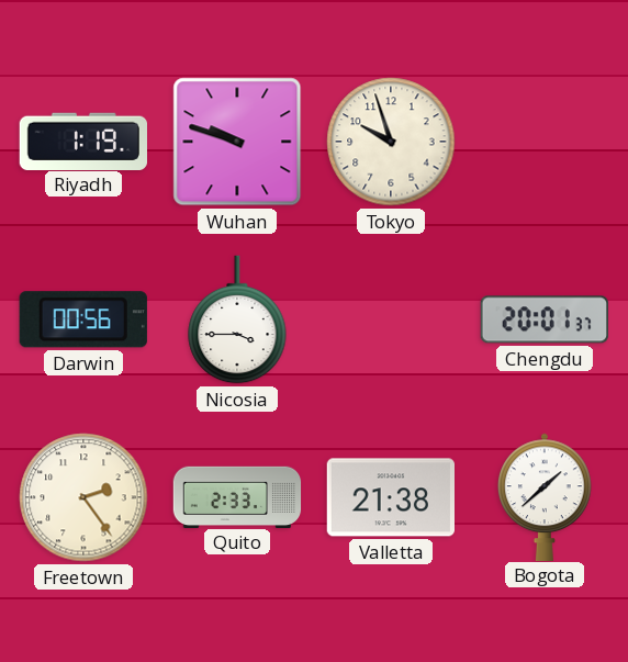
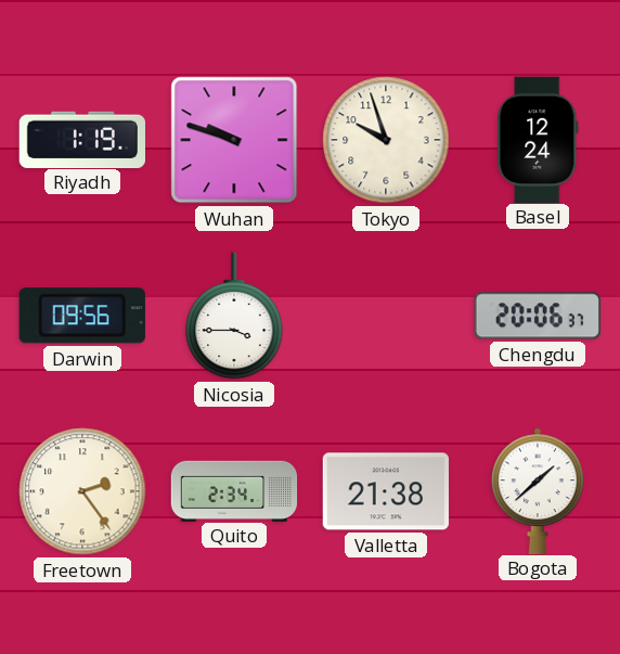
Basel: none -> 12:24 (538, 139)
Darwin: 00:56 -> 09:56 (82, 316)
Chengdu: 20:01 -> 20:06 (538, 316)
Quito: 2:33 -> 2:34 (234, 490)
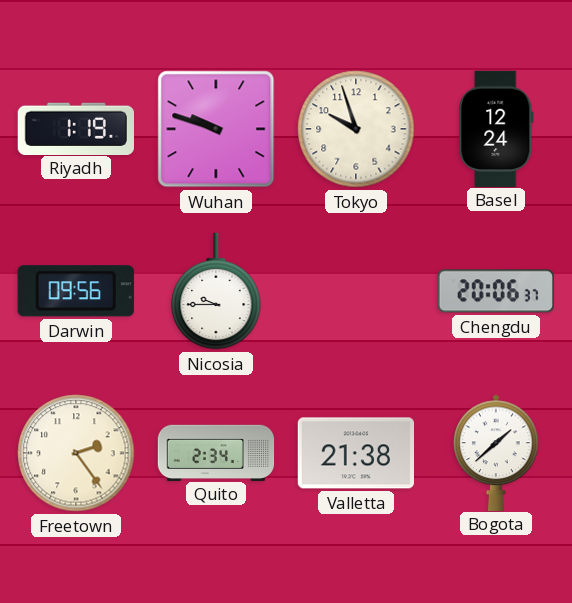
Nicosia: 3:45 -> 9:45 (216, 291)
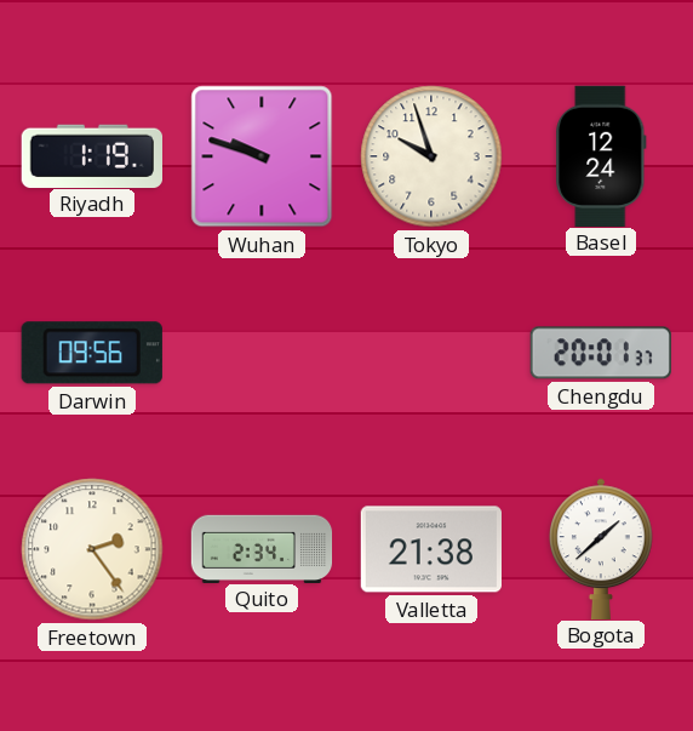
Nicosia: 9:45 -> none (216, 291)
Chengdu: 20:06 -> 20:01 (601, 353)
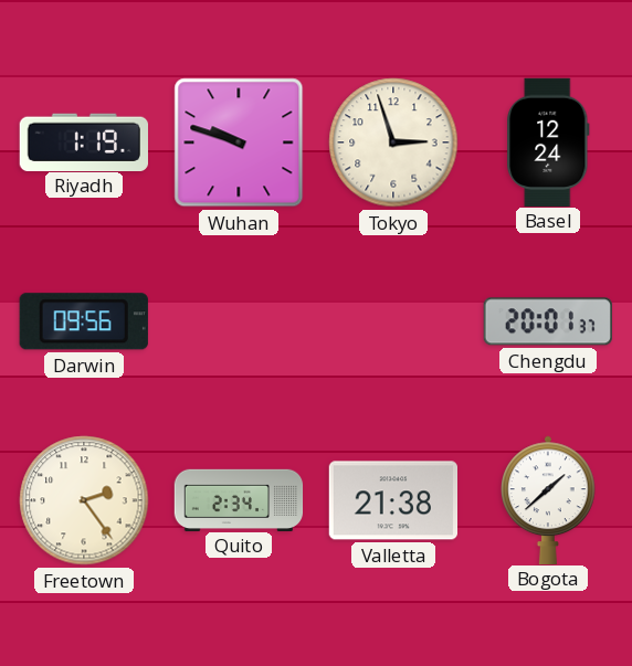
Tokyo: 9:57 -> 2:57 (393, 142)
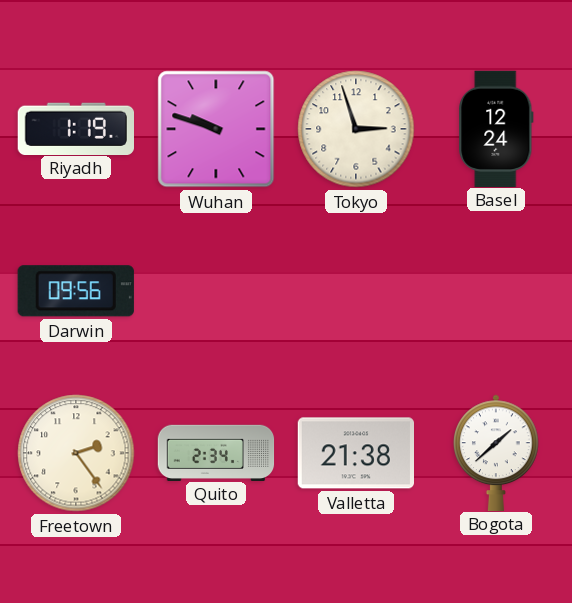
Chengdu: 20:01 -> none (548, 321)
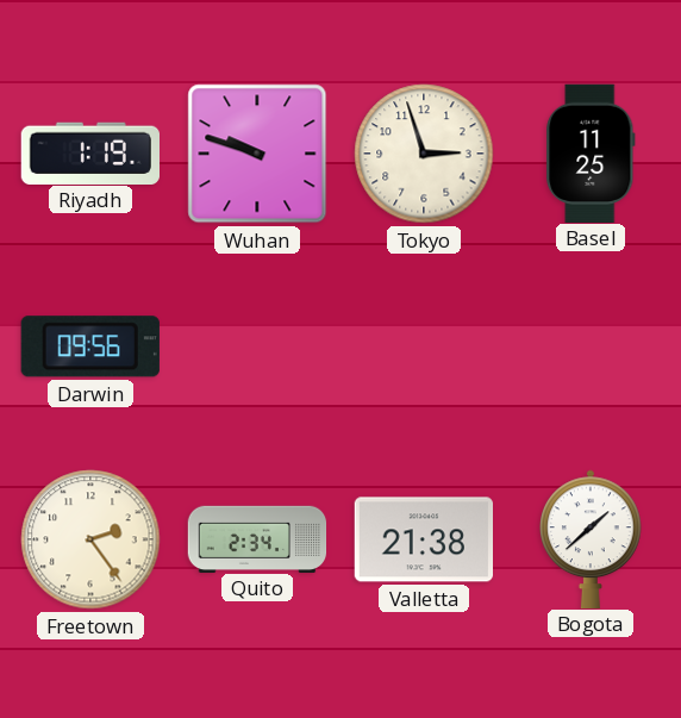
Basel: 12:24 -> 11:25 (591, 152)
